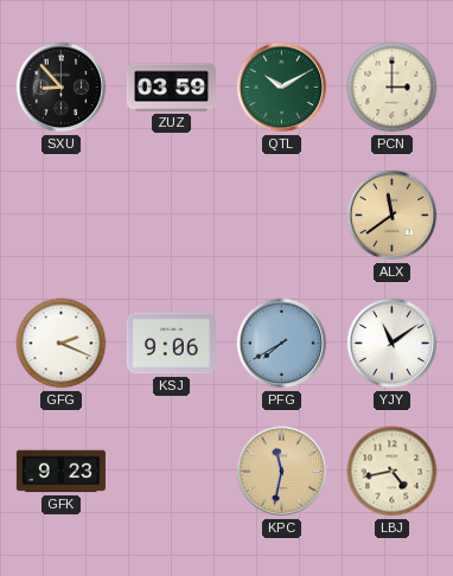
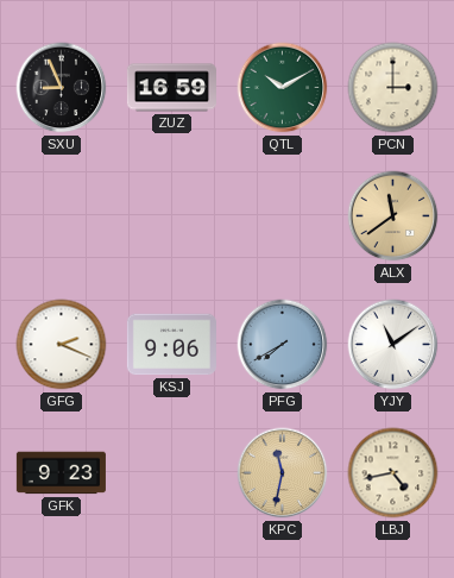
SXU: 8:53 -> 8:56 (62, 88)
ZUZ: 03:59 -> 16:59 (171, 88)
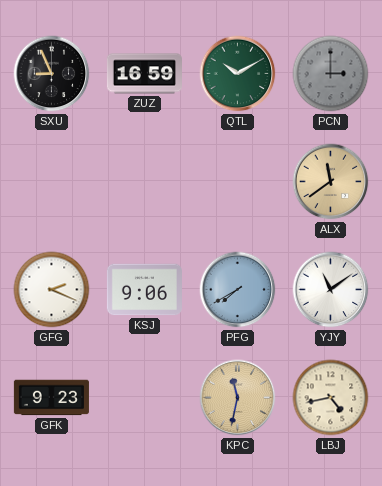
PCN dial: cream -> grey (331, 74)
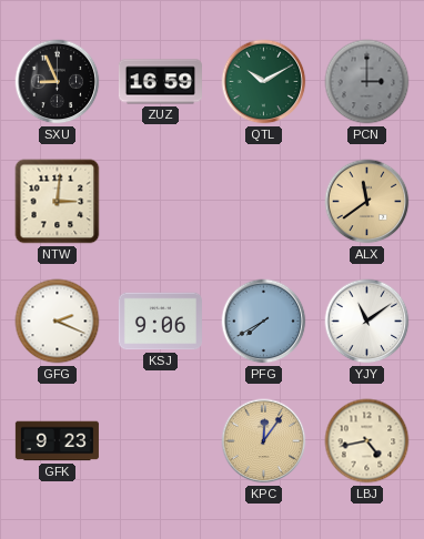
NTW: none -> 3:01 (58, 202)
KPC: 11:32 -> 12:06 (264, 441)
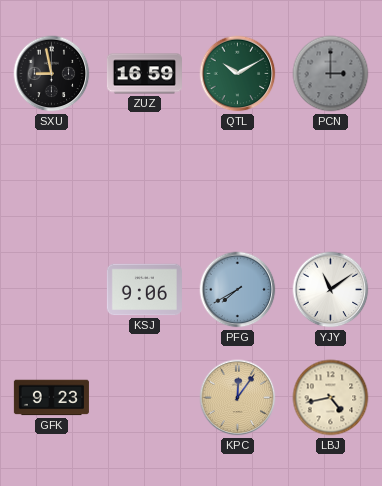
SXU: 8:56 -> 8:58 (52, 74)
NTW: 3:01 -> none (58, 202)
ALX: 11:39 -> none (367, 202)
GFG: 2:19 -> none (58, 322)
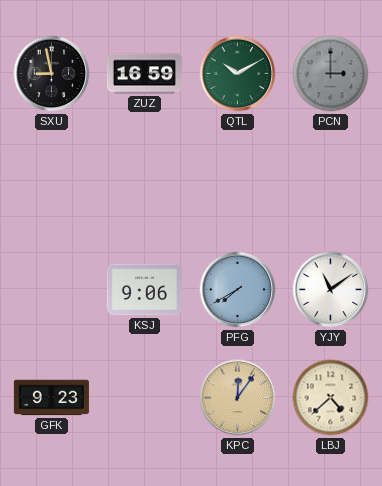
LBJ: 4:43 -> 4:38 (331, 398)
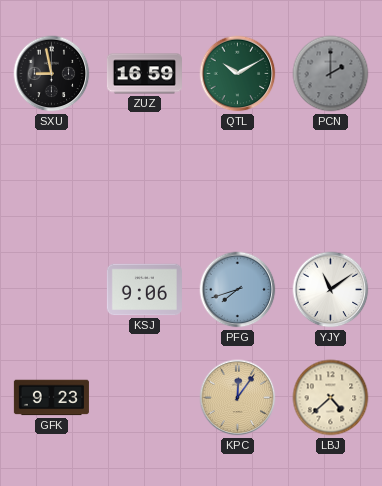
PCN: 3:00 -> 2:00 (331, 74)
PFG: 7:40 -> 7:42 (238, 290)
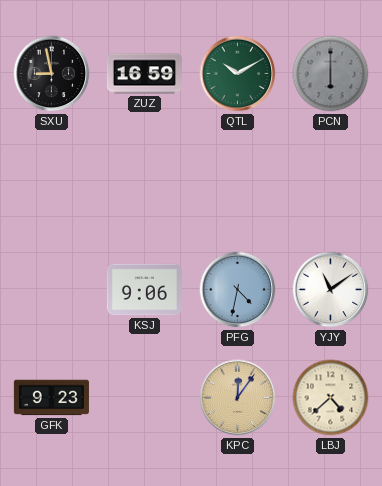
PCN: 2:00 -> 6:00 (331, 74)
PFG: 7:42 -> 4:32 (238, 290)
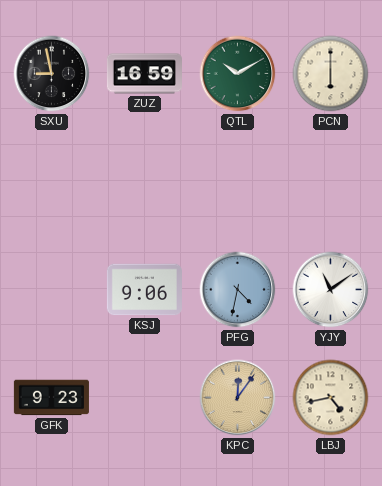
PCN dial: grey -> cream (331, 74)
LBJ: 4:38 -> 4:43 (331, 398)
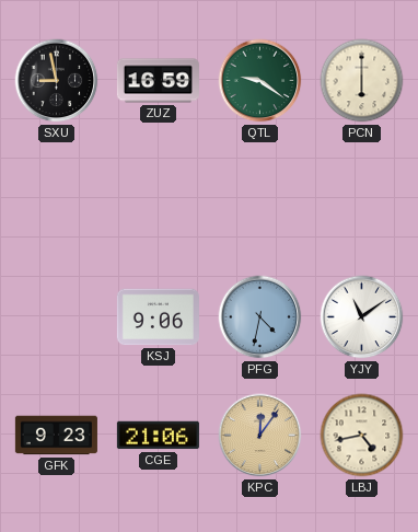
QTL: 10:10 -> 9:21 (260, 81)
CGE: none -> 21:06 (158, 436)
